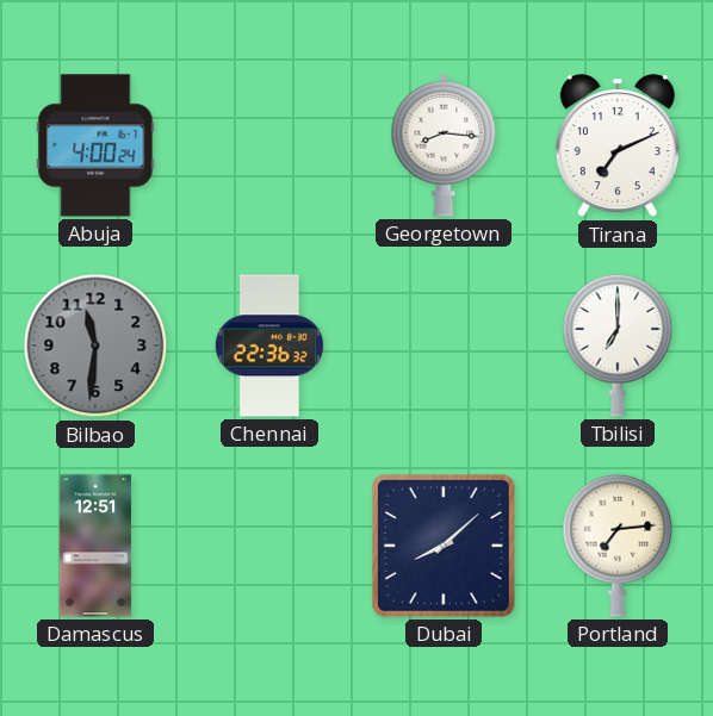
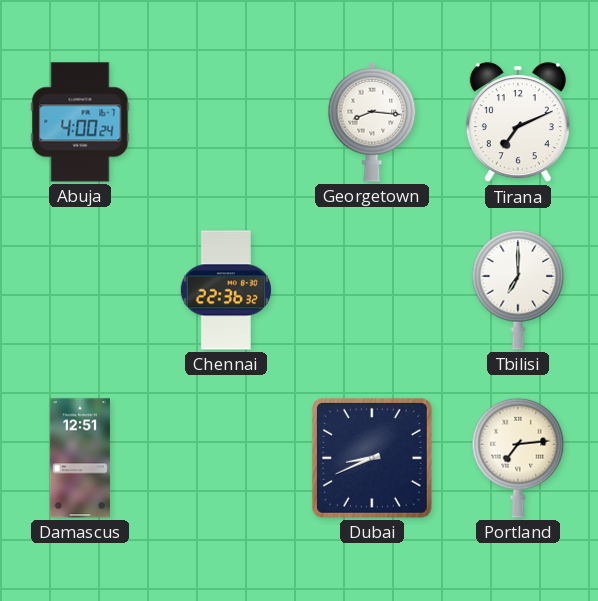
Bilbao: 11:31 -> none (95, 345)
Dubai: 8:08 -> 8:41 (372, 458)
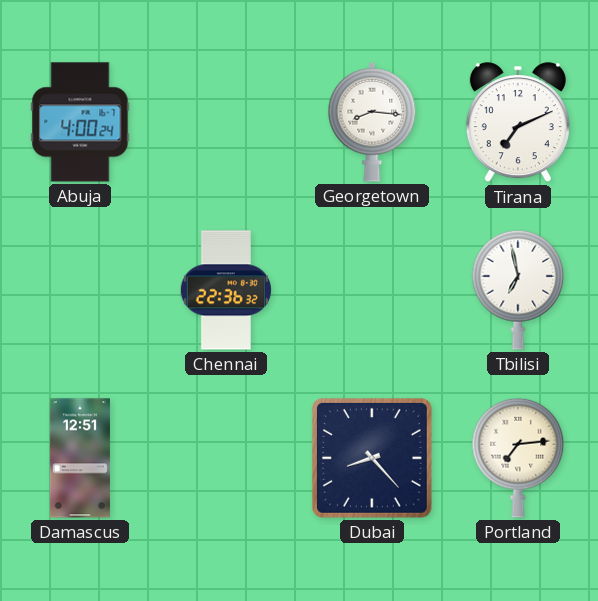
Tbilisi: 7:00 -> 6:58 (518, 290)
Dubai: 8:41 -> 8:23 (372, 458)
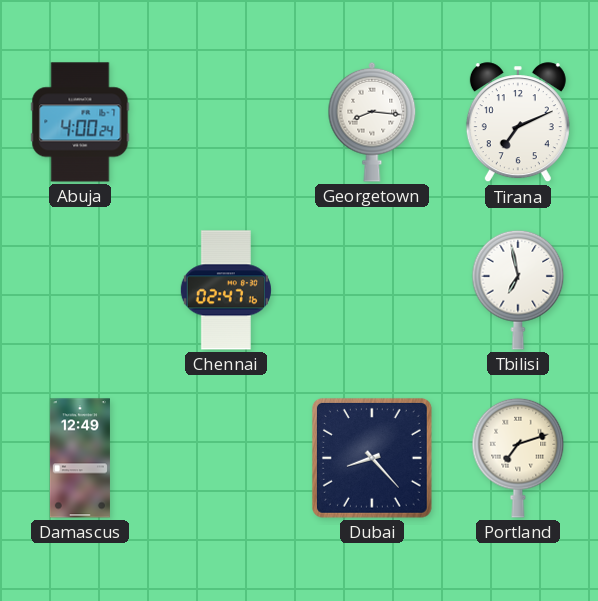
Chennai: 22:36 -> 02:47 (226, 290)
Damascus: 12:51 -> 12:49 (80, 458)
Portland: 7:14 -> 7:12 (518, 458)
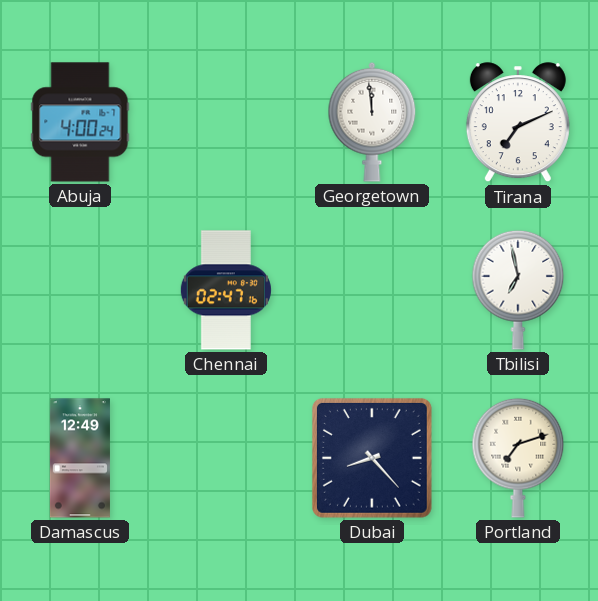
Georgetown: 8:16 -> 11:59 (372, 122)
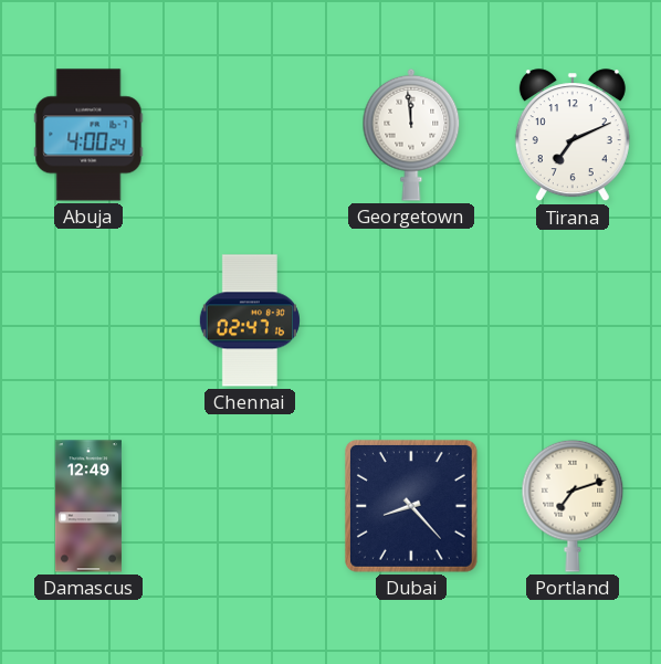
Tbilisi: 6:58 -> none (518, 290)
